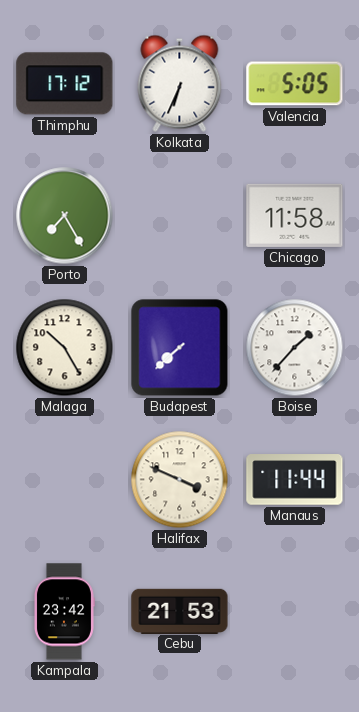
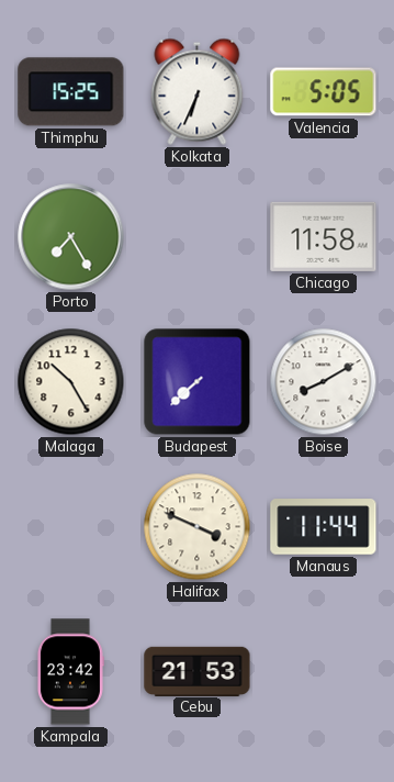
Thimphu: 17:12 -> 15:25 (71, 92)
Boise: 1:37 -> 8:10 (324, 382)
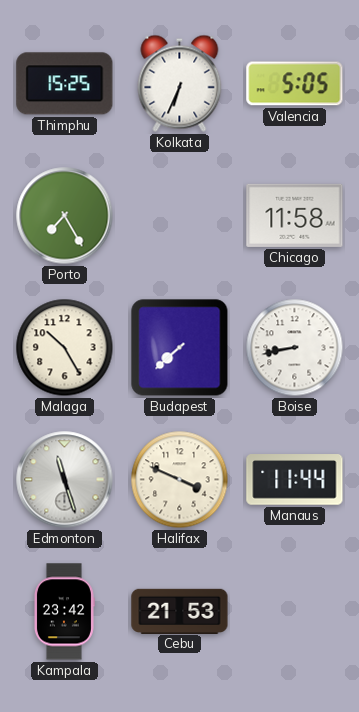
Boise: 8:10 -> 8:43 (295, 348)
Edmonton: none -> 11:27 (65, 480)
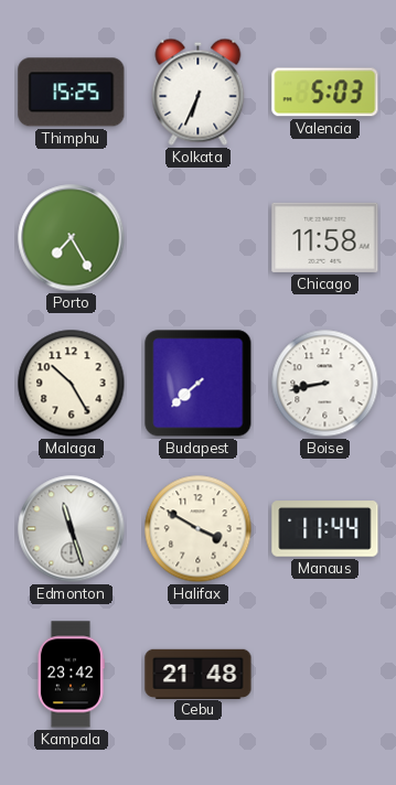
Valencia: 5:05 -> 5:03 (325, 93)
Halifax: 3:49 -> 3:50 (199, 529)
Cebu: 21:53 -> 21:48 (199, 674)
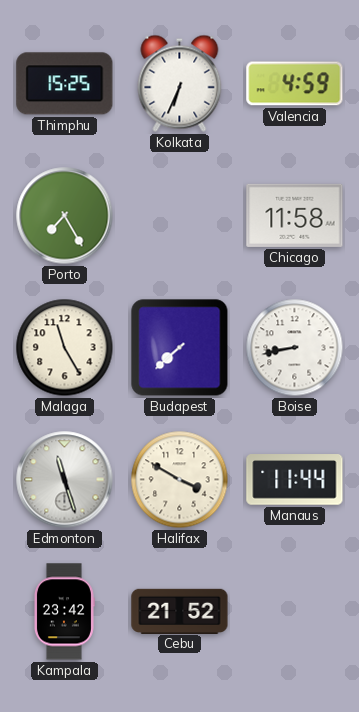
Valencia: 5:03 -> 4:59 (295, 84)
Malaga: 10:25 -> 11:25 (65, 348)
Cebu: 21:48 -> 21:52 (180, 611)
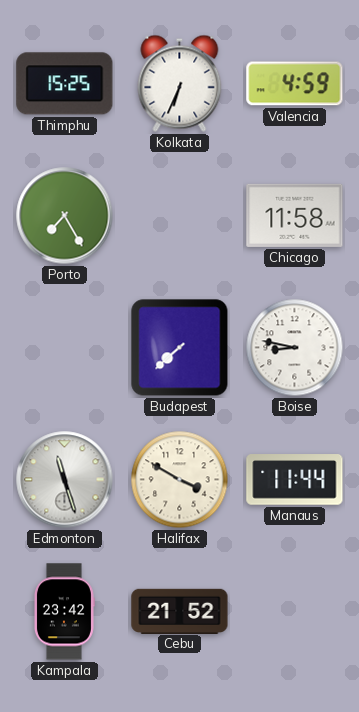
Malaga: 11:25 -> none (65, 348)
Boise: 8:43 -> 8:47 (295, 348)
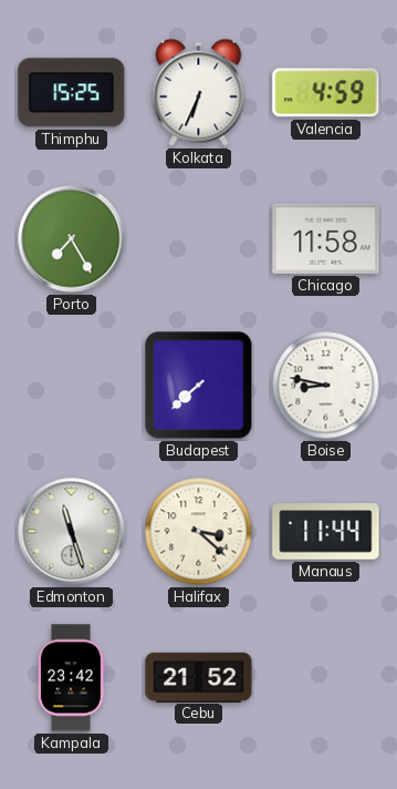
Halifax: 3:50 -> 3:22 (199, 532)
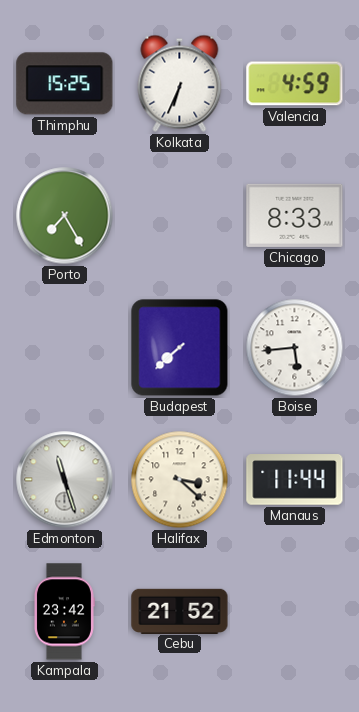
Chicago: 11:58 -> 8:33 (295, 215)
Boise: 8:47 -> 5:44 (295, 348)
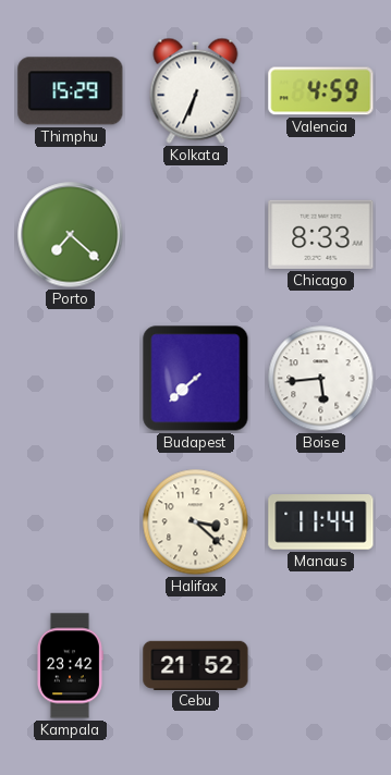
Thimphu: 15:25 -> 15:29 (71, 91)
Porto: 7:25 -> 7:22 (71, 235)
Edmonton: 11:27 -> none (65, 480)
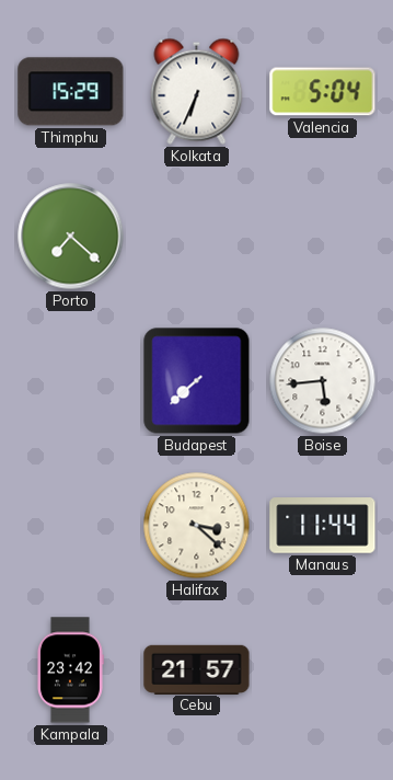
Valencia: 4:59 -> 5:04 (323, 92)
Chicago: 8:33 -> none (321, 234)
Cebu: 21:52 -> 21:57 (197, 669)
